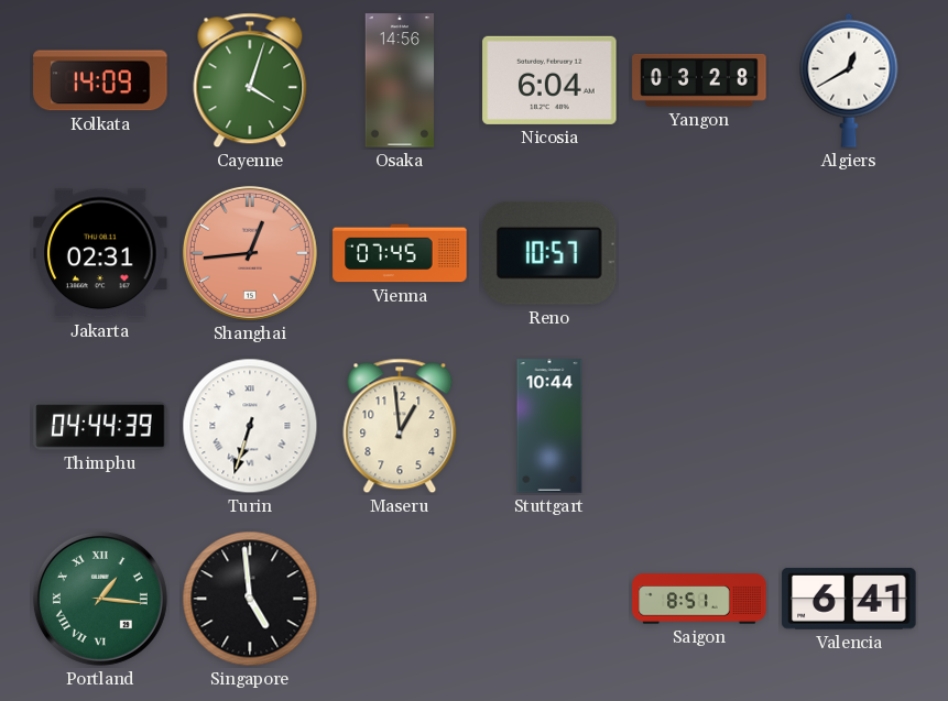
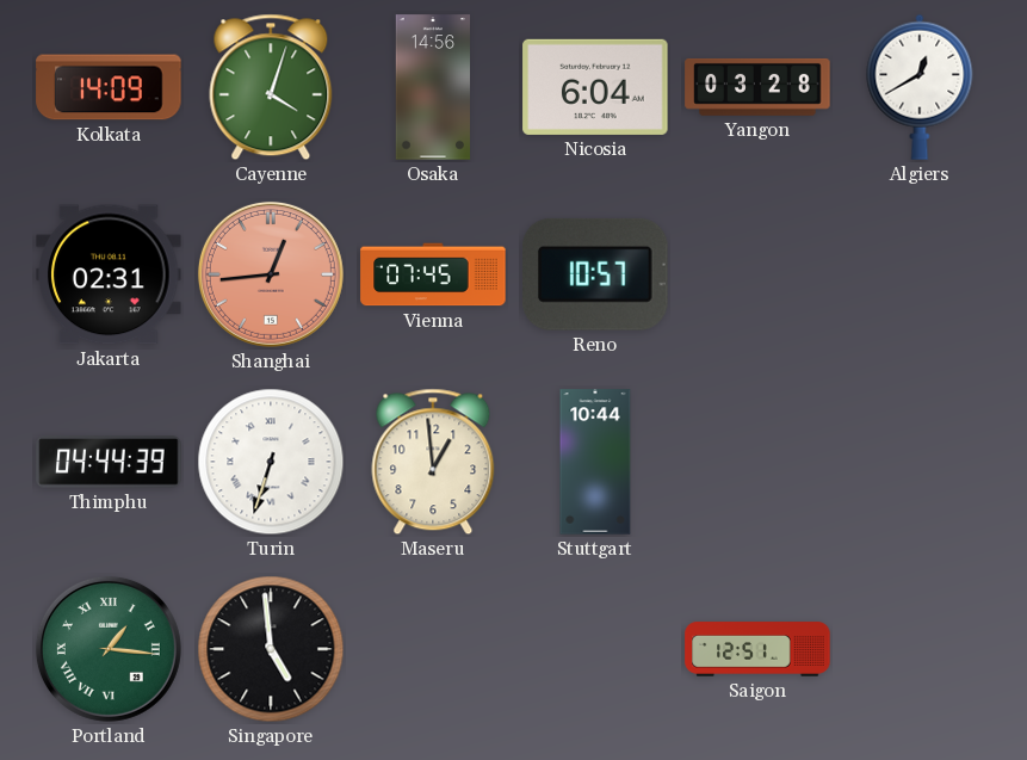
Saigon: 8:51 -> 12:51 (757, 649)
Valencia: 6:41 -> none (849, 599)
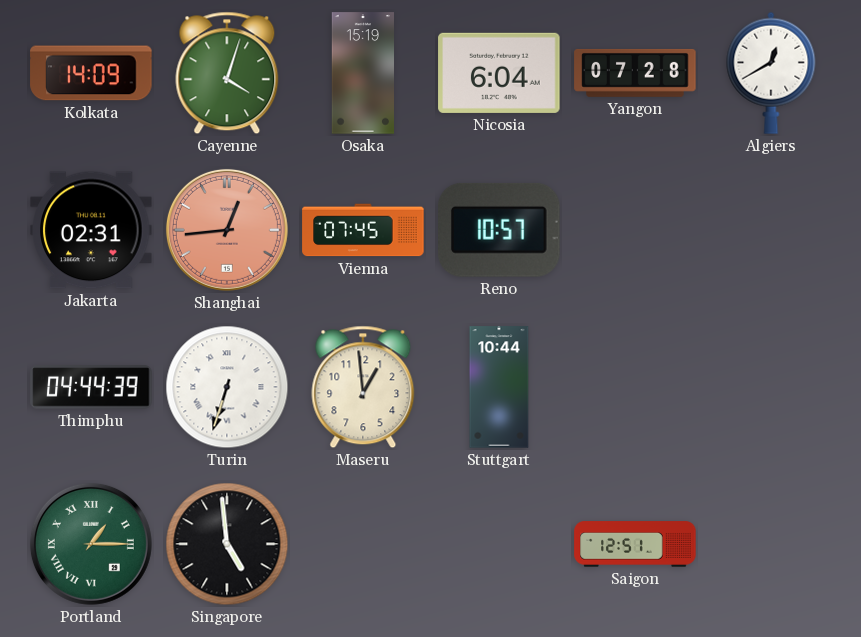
Osaka: 14:56 -> 15:19 (363, 73)
Yangon: 03:28 -> 07:28 (635, 73)
Portland: 1:16 -> 1:15 (91, 544)
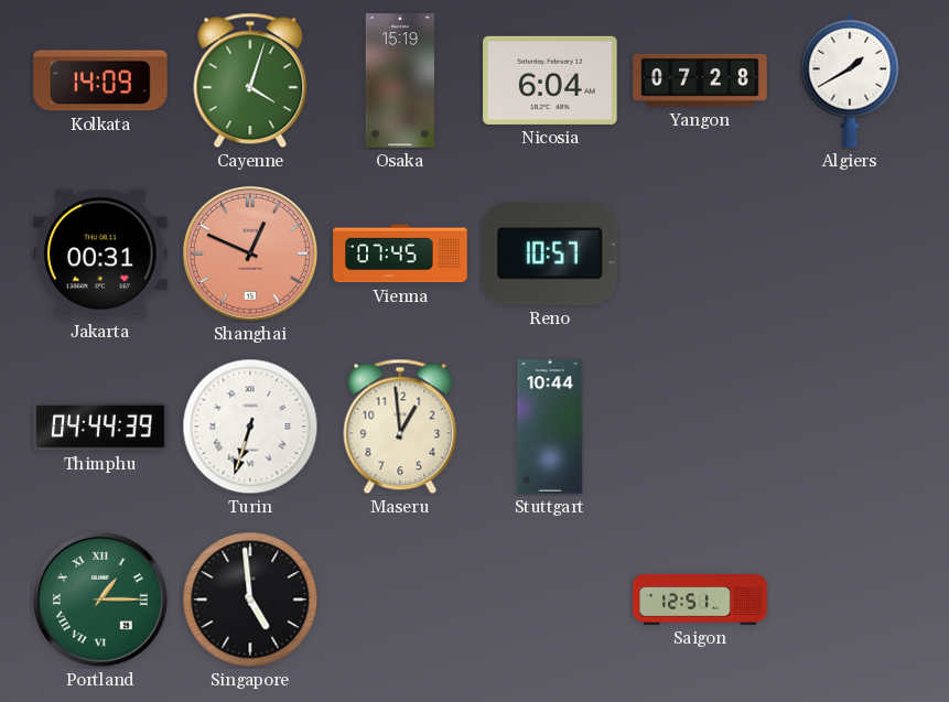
Algiers: 12:40 -> 1:40 (850, 80)
Jakarta: 02:31 -> 00:31 (100, 253)
Shanghai: 12:44 -> 12:49 (250, 253)
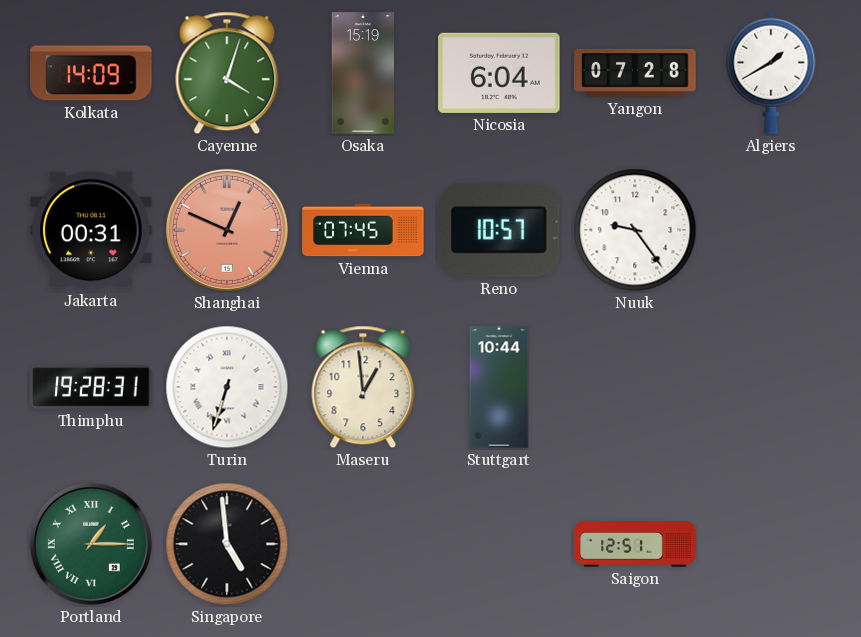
Nuuk: none -> 9:24 (635, 230)
Thimphu: 04:44 -> 19:28 (91, 387)
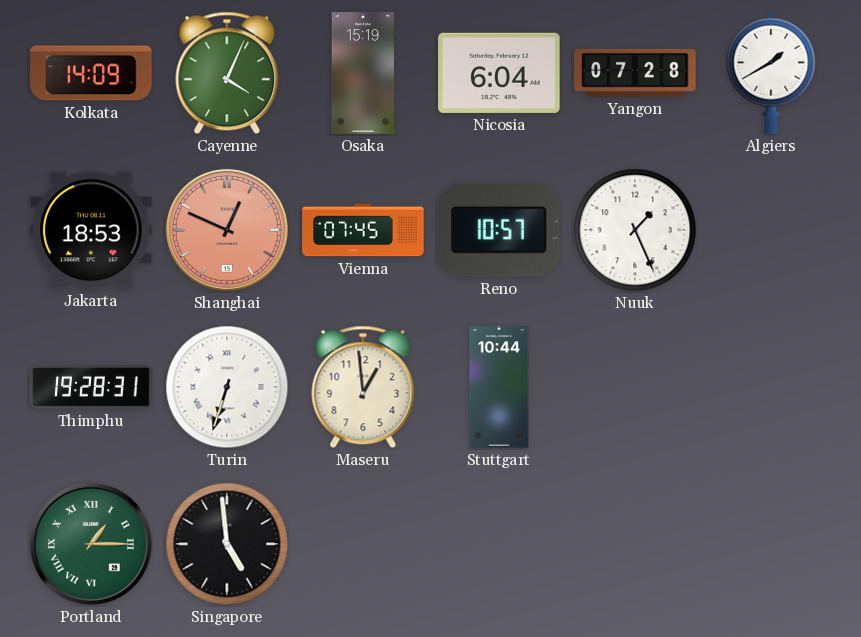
Cayenne: 4:03 -> 4:04 (227, 73)
Jakarta: 00:31 -> 18:53 (91, 230)
Nuuk: 9:24 -> 1:26 (635, 230)
Saigon: 12:51 -> none (635, 544)
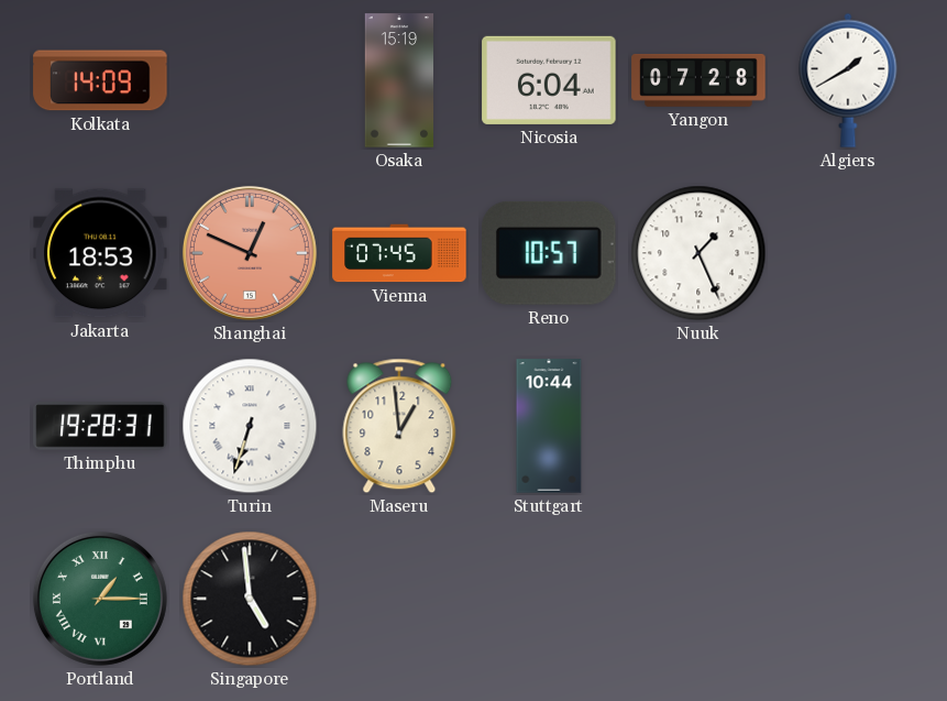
Cayenne: 4:04 -> none (227, 73)
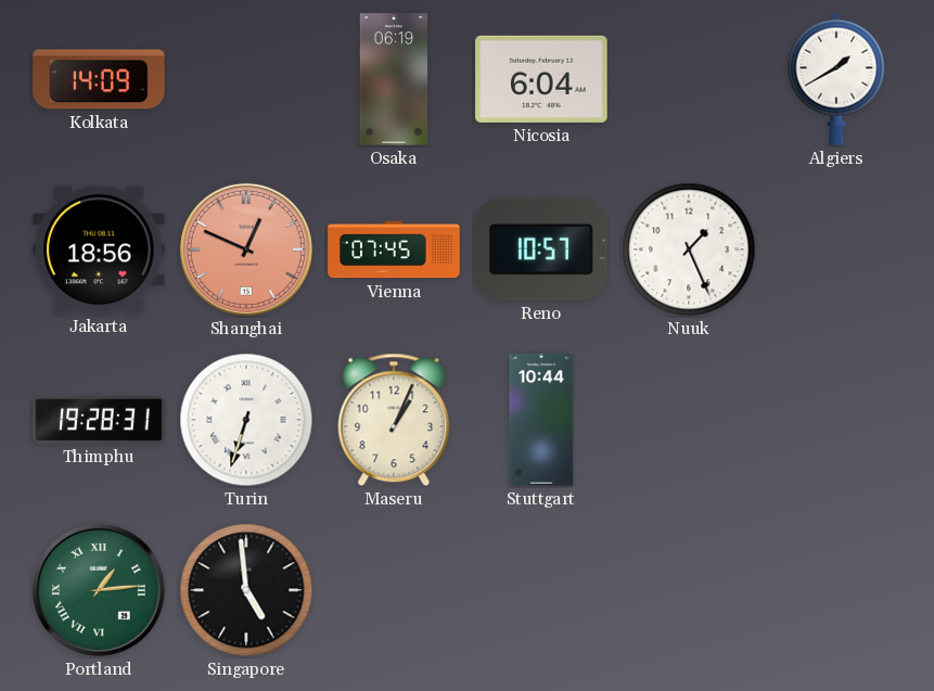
Osaka: 15:19 -> 06:19 (394, 79)
Yangon: 07:28 -> none (698, 80)
Jakarta: 18:53 -> 18:56 (99, 249)
Maseru: 12:59 -> 1:04 (394, 420)
Portland: 1:15 -> 1:14 (99, 590)
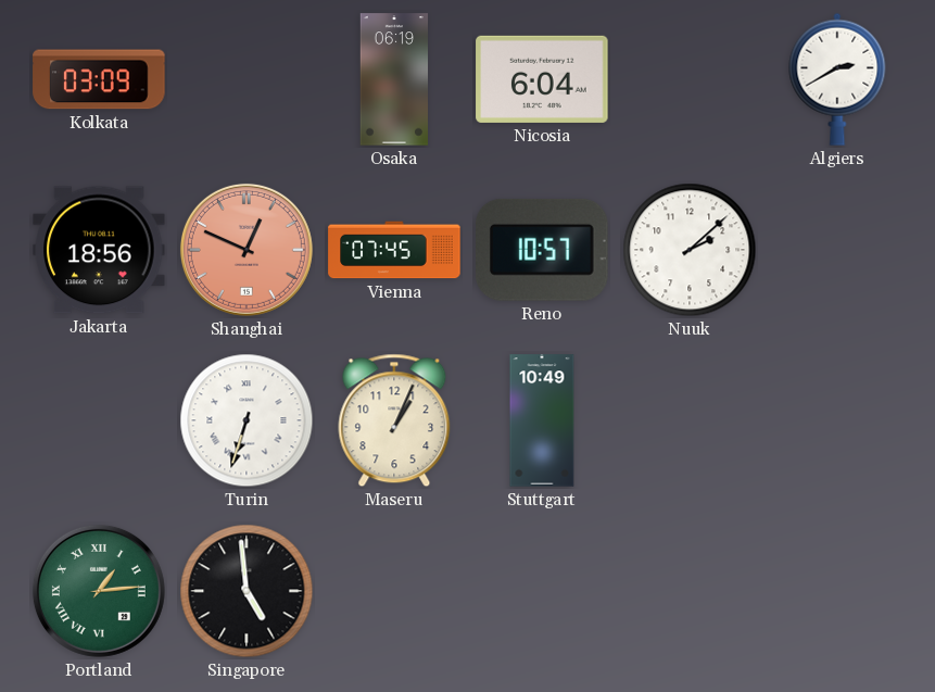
Kolkata: 14:09 -> 03:09 (99, 79)
Algiers: 1:40 -> 2:40 (837, 79)
Nuuk: 1:26 -> 2:08 (690, 250)
Thimphu: 19:28 -> none (99, 420)
Stuttgart: 10:44 -> 10:49 (542, 420)
